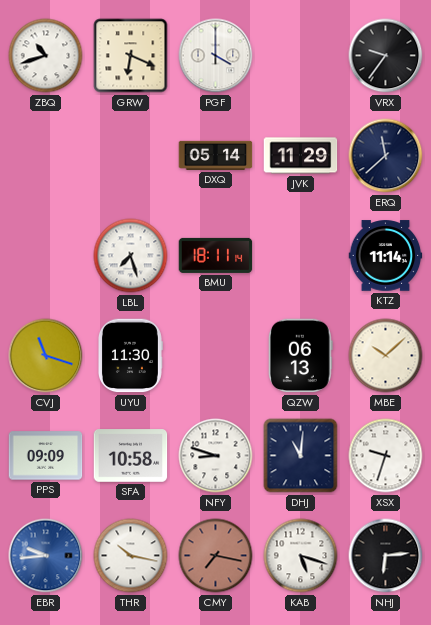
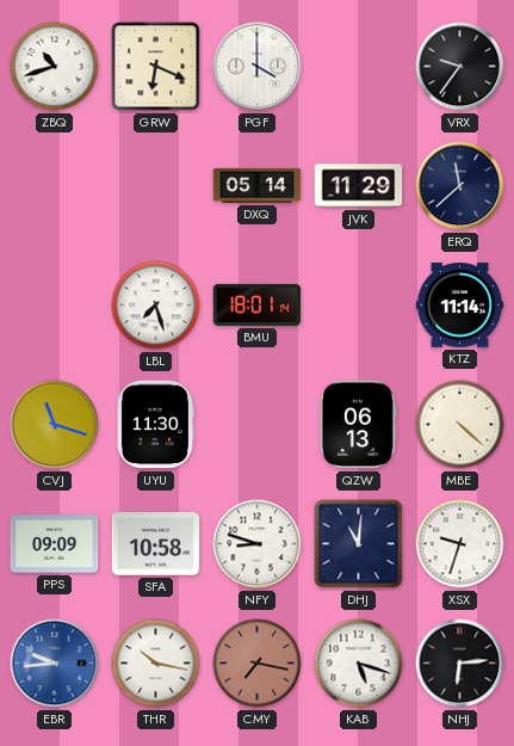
BMU: 18:11 -> 18:01 (258, 304)
MBE: 10:08 -> 4:22 (460, 425)
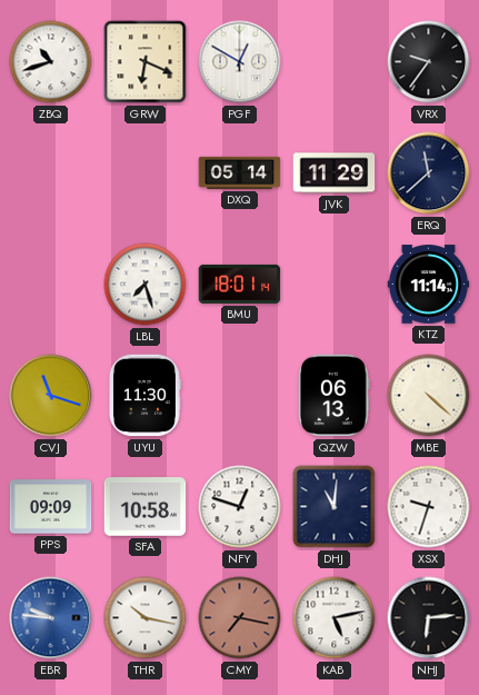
PGF: 4:00 -> 12:50 (240, 62)
NFY: 8:48 -> 12:48 (240, 507)
EBR: 9:44 -> 9:46 (51, 618)
KAB: 5:18 -> 5:13 (335, 618)
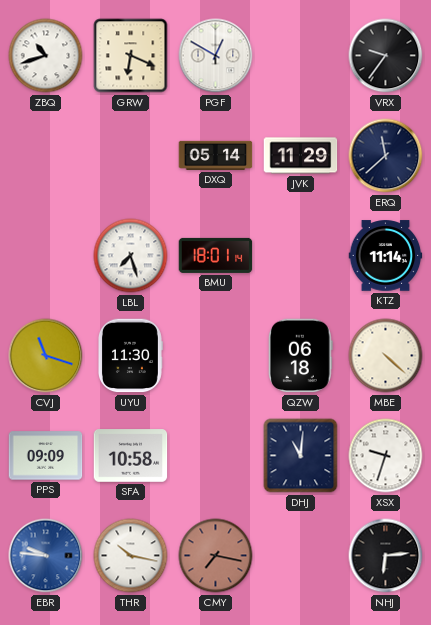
QZW: 06:13 -> 06:18 (300, 356)
NFY: 12:48 -> none (240, 507)
KAB: 5:13 -> none (335, 618)
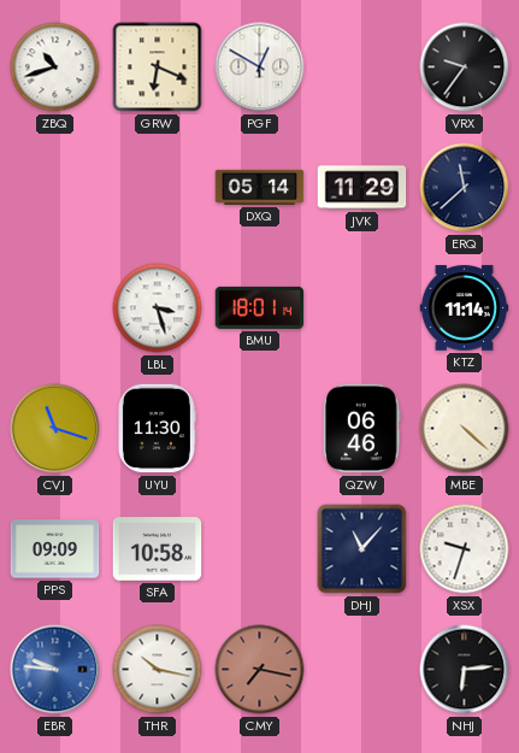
LBL: 7:27 -> 3:27 (158, 308)
QZW: 06:18 -> 06:46 (361, 429)
DHJ: 11:01 -> 11:07 (362, 549)
